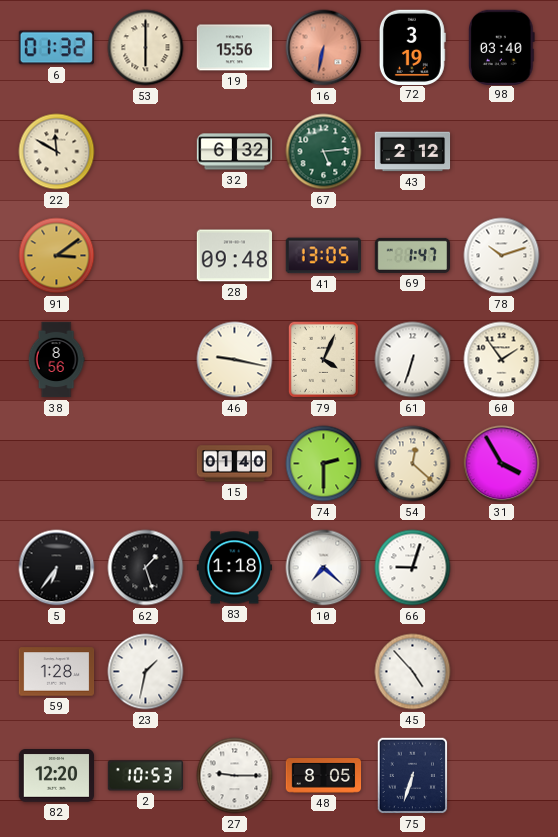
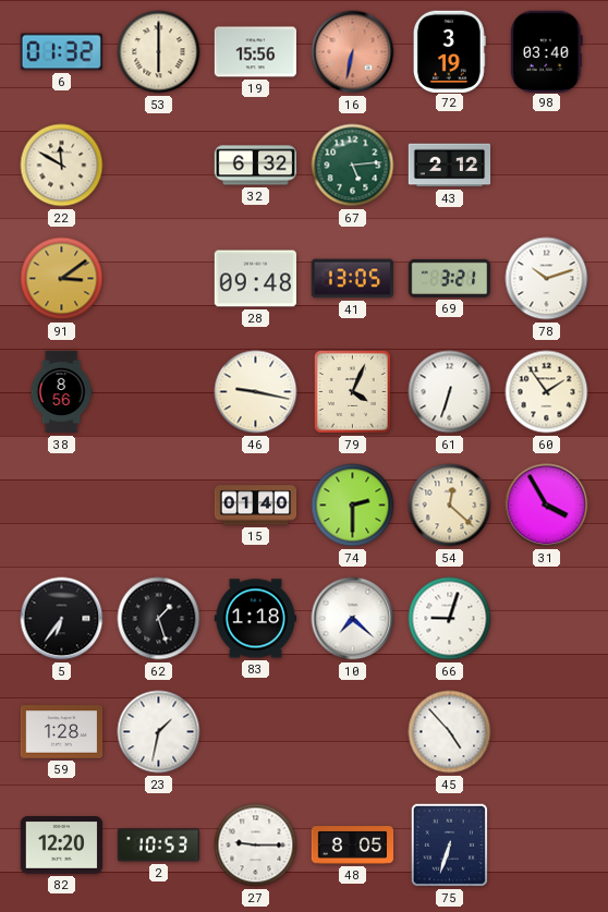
69: 1:47 -> 3:21 (449, 278)
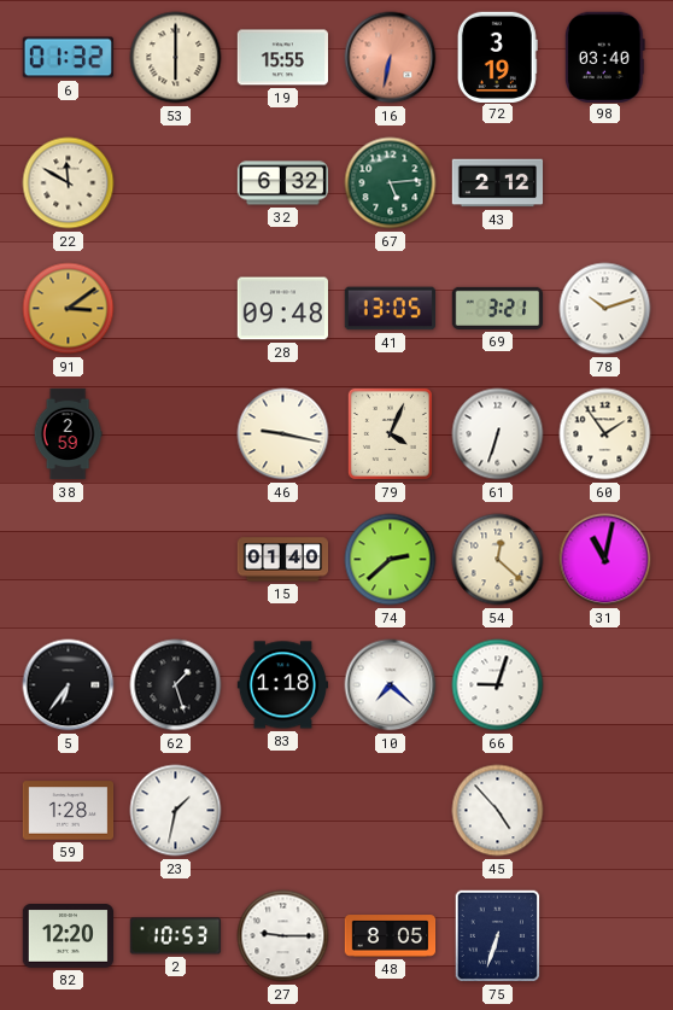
19: 15:56 -> 15:55 (282, 58)
38: 8:56 -> 2:59 (68, 434)
74: 2:30 -> 2:38 (391, 560)
31: 3:55 -> 11:02 (605, 560)
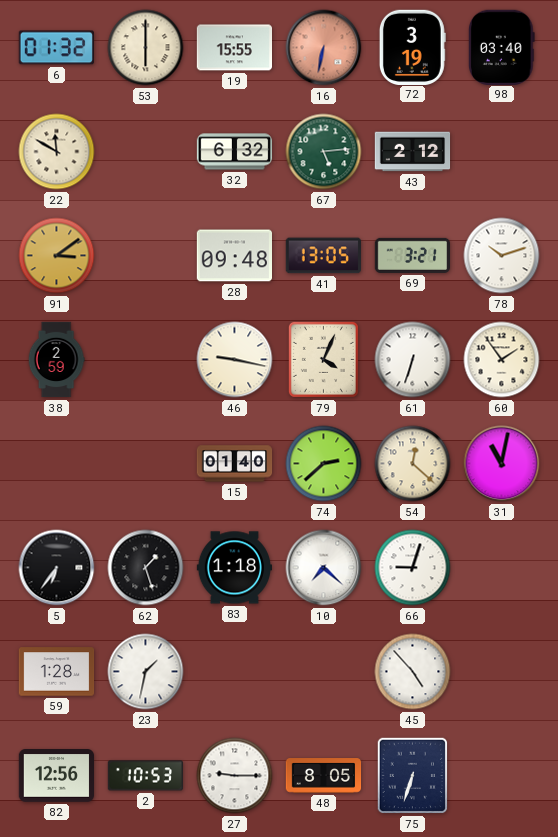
82: 12:20 -> 12:56 (57, 776)
